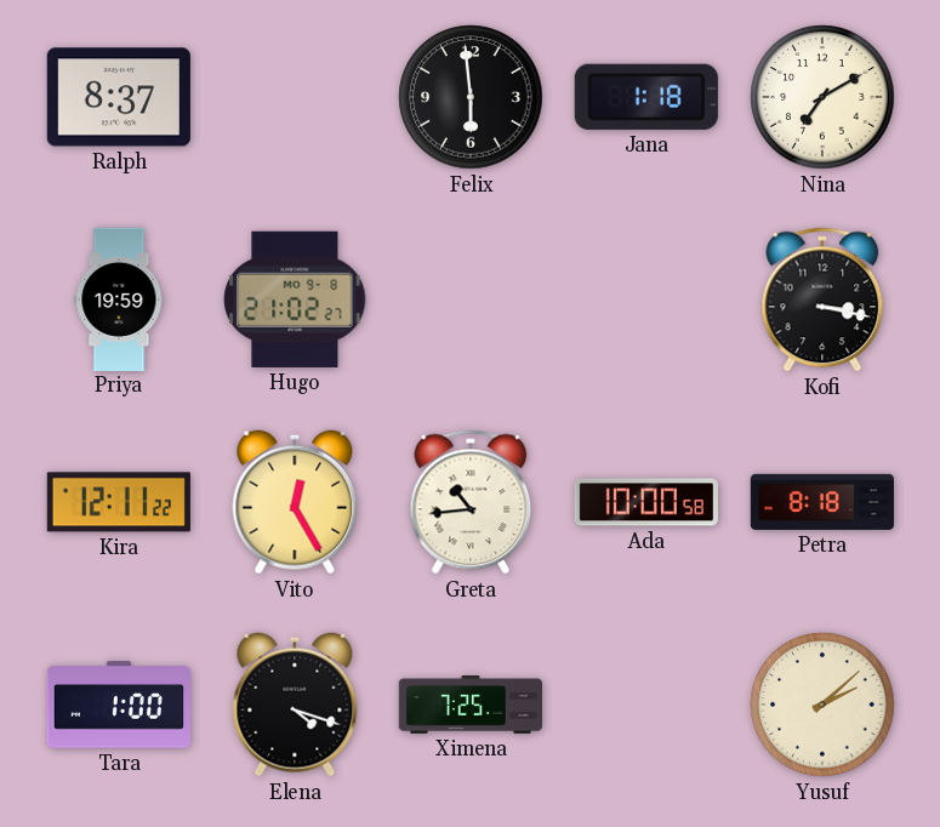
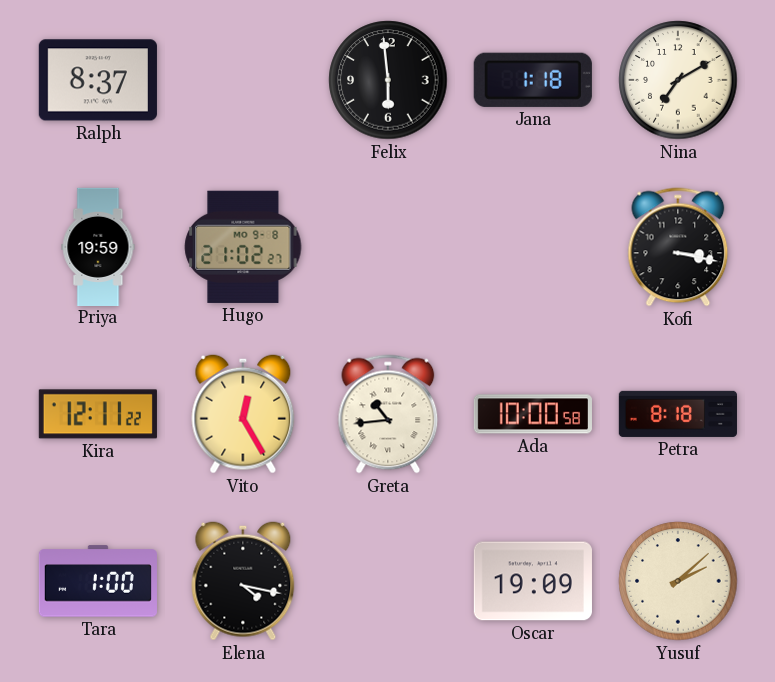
Elena: 4:18 -> 4:17 (243, 581)
Ximena: 7:25 -> none (469, 705)
Oscar: none -> 19:09 (533, 581)
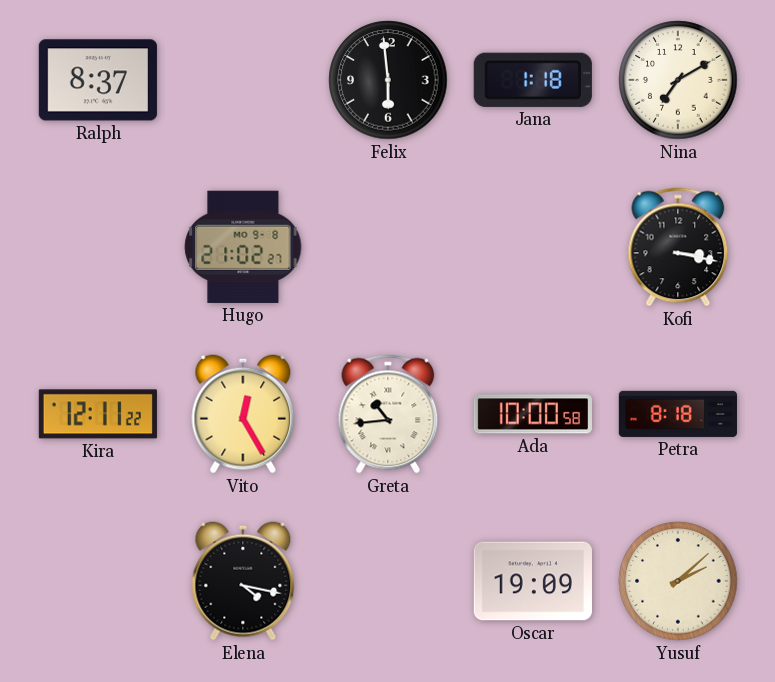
Priya: 19:59 -> none (98, 246)
Tara: 1:00 -> none (98, 581)
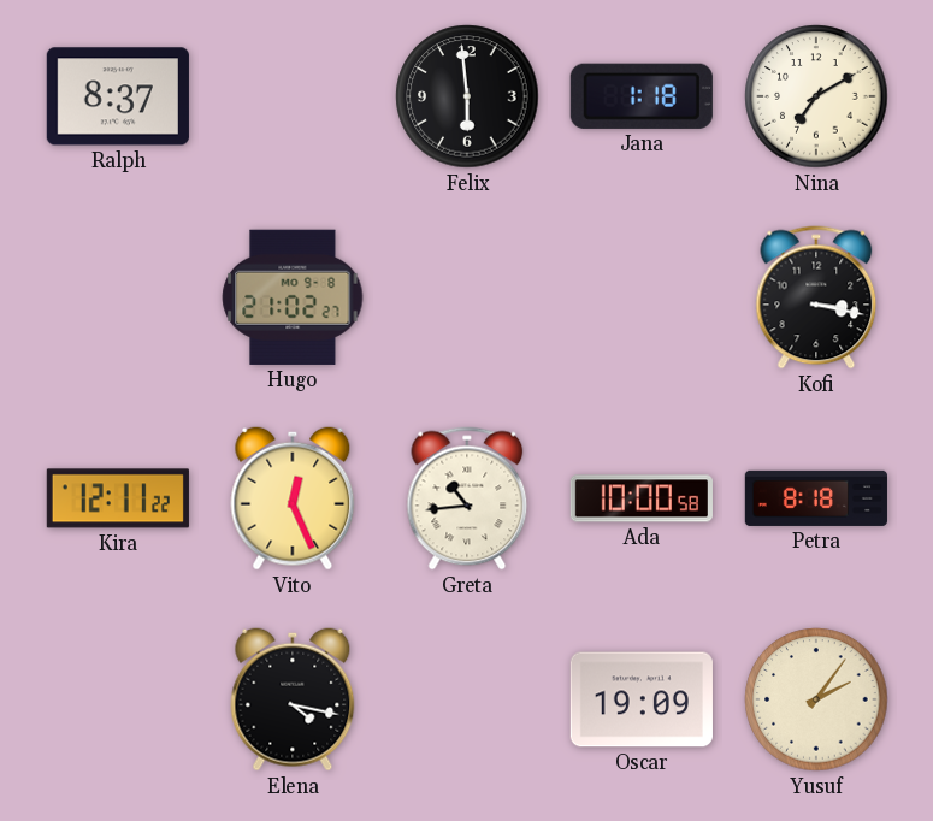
Vito: 12:25 -> 12:26 (293, 498)
Yusuf: 2:08 -> 2:06 (816, 699)
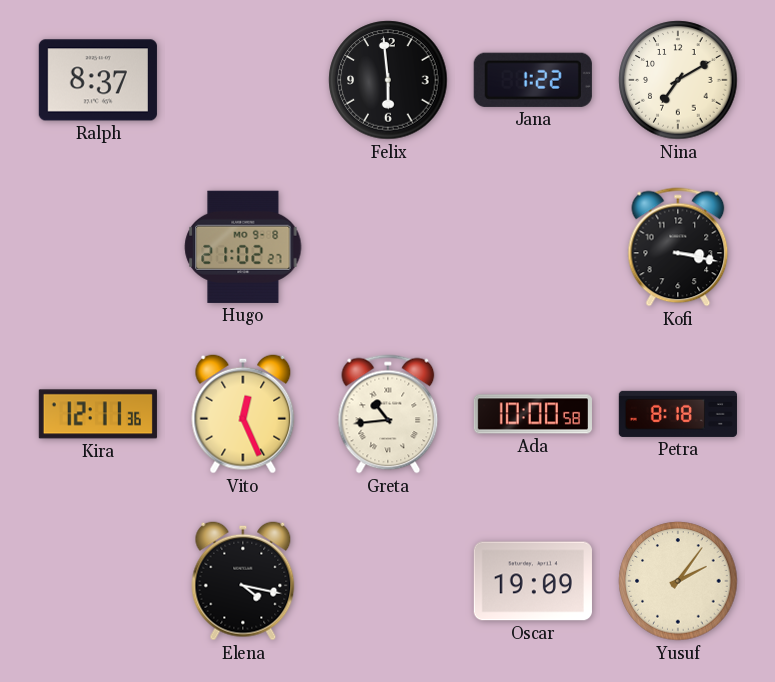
Jana: 1:18 -> 1:22 (533, 80)
Kira: 12:11:22 -> 12:11:36 (98, 414)
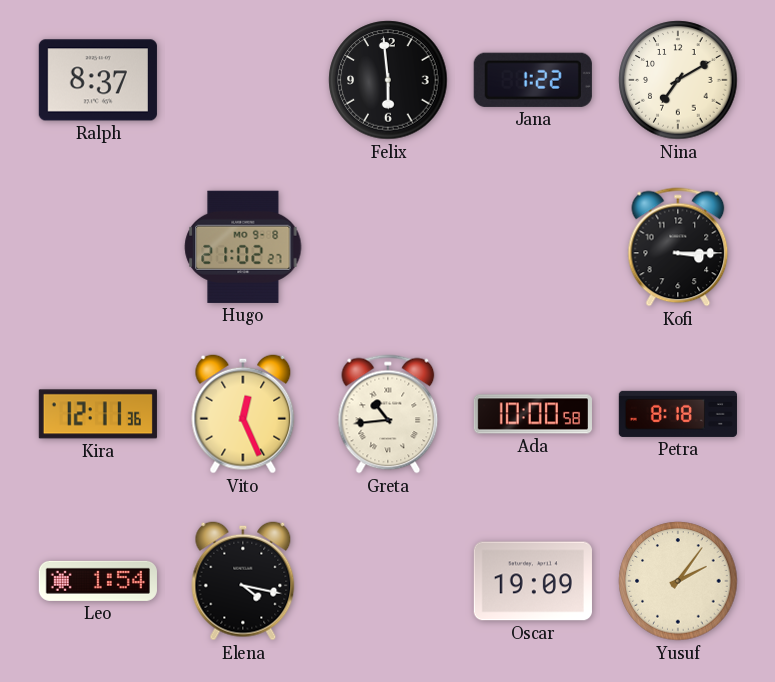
Kofi: 3:17 -> 3:15 (678, 247)
Leo: none -> 1:54 (98, 581)
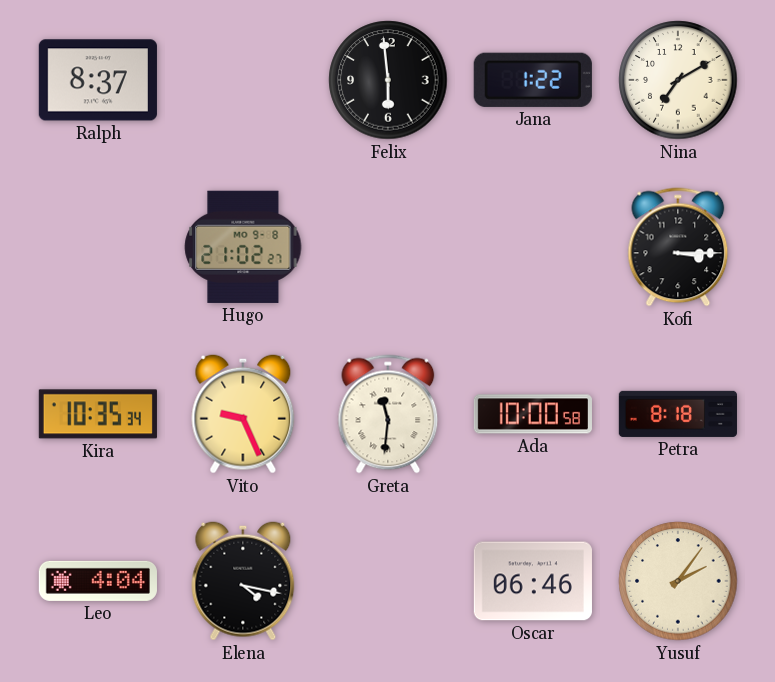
Kira: 12:11 -> 10:35 (98, 414)
Vito: 12:26 -> 9:26 (243, 414)
Greta: 10:44 -> 11:31 (388, 414)
Leo: 1:54 -> 4:04 (98, 581)
Oscar: 19:09 -> 06:46 (533, 581)
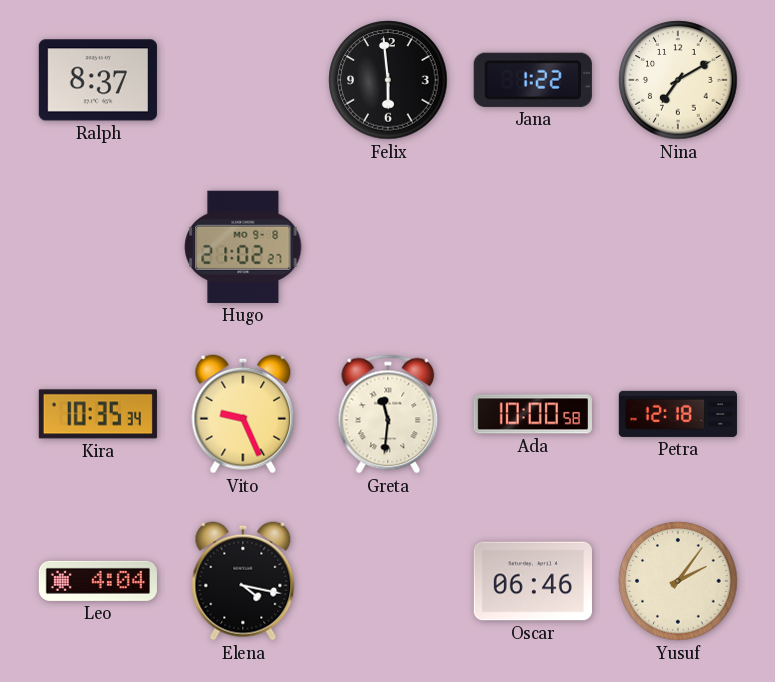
Kofi: 3:15 -> none (678, 247)
Petra: 8:18 -> 12:18 (678, 414)
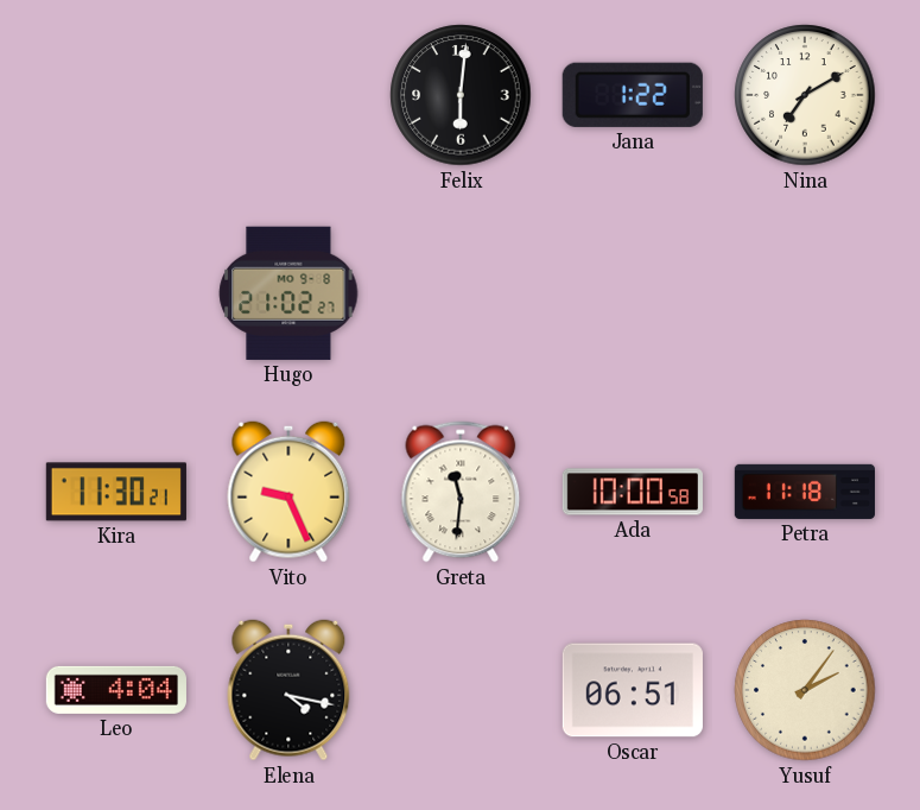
Ralph: 8:37 -> none (98, 80)
Felix: 5:59 -> 6:01 (461, 95)
Kira: 10:35 -> 11:30 (116, 492)
Petra: 12:18 -> 11:18 (805, 492)
Oscar: 06:46 -> 06:51 (633, 690)
